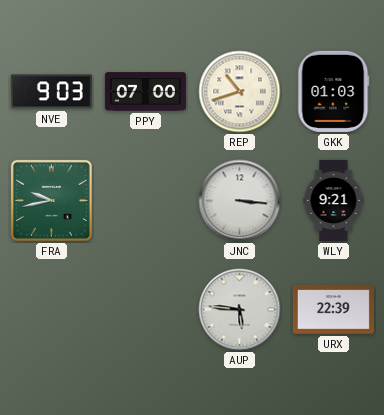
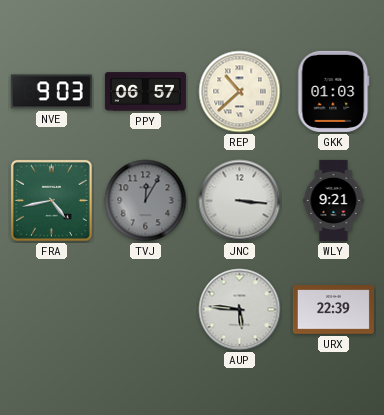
PPY: 07:00 -> 06:57 (145, 92)
REP: 10:42 -> 10:38 (240, 92)
FRA: 9:43 -> 4:43 (51, 200)
TVJ: none -> 12:05 (146, 201)
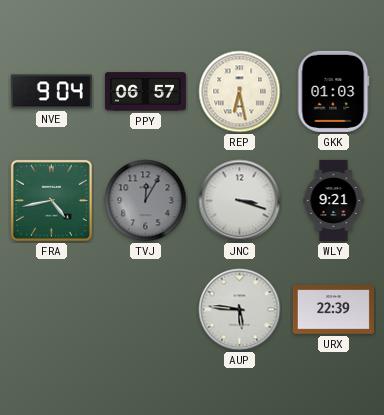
NVE: 9:03 -> 9:04 (51, 92)
REP: 10:38 -> 6:28 (240, 92)
JNC: 3:16 -> 3:18 (240, 201)
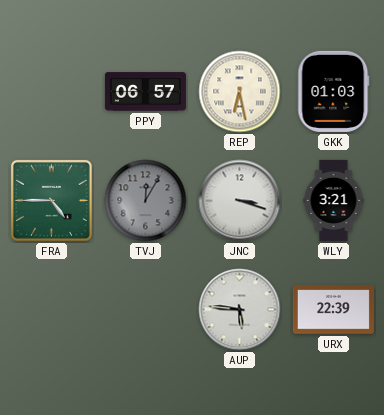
NVE: 9:04 -> none (51, 92)
FRA: 4:43 -> 4:45 (51, 200)
WLY: 9:21 -> 3:21 (334, 200)
